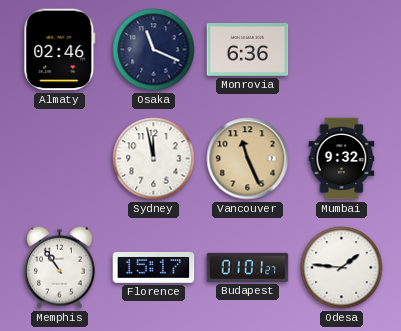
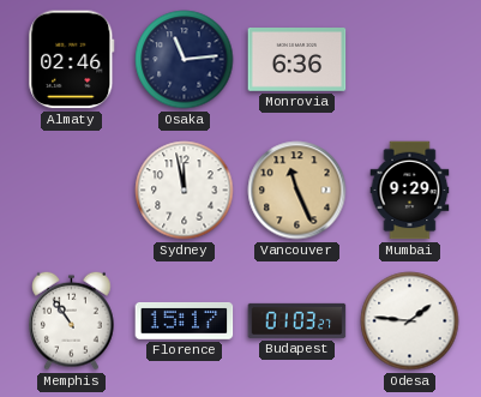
Osaka: 11:19 -> 11:14 (185, 60)
Mumbai: 9:32 -> 9:29 (410, 191)
Budapest: 01:01 -> 01:03 (297, 320)
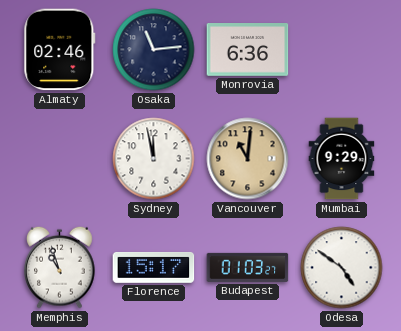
Vancouver: 11:26 -> 11:01 (248, 159)
Memphis: 10:54 -> 10:57 (60, 267)
Odesa: 1:46 -> 4:51 (342, 268)
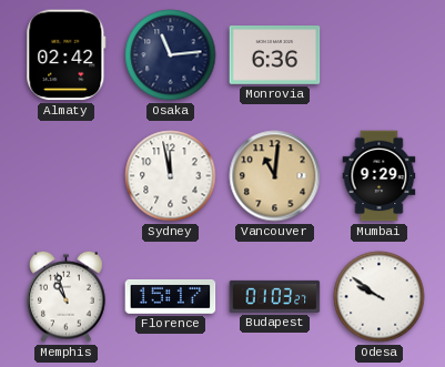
Almaty: 02:46 -> 02:42 (67, 55)
Odesa: 4:51 -> 9:51 (380, 297)
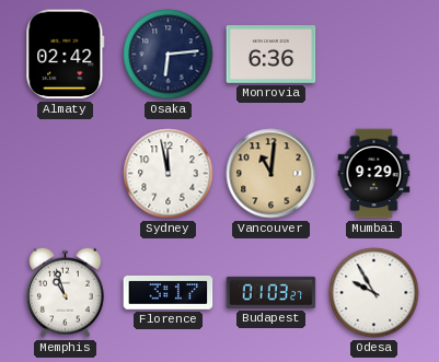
Osaka: 11:14 -> 6:14 (169, 55)
Florence: 15:17 -> 3:17 (169, 292)
Odesa: 9:51 -> 9:55 (374, 293)
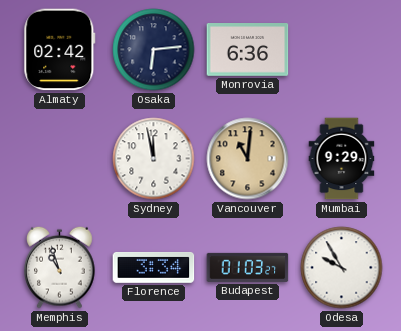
Florence: 3:17 -> 3:34 (154, 267)
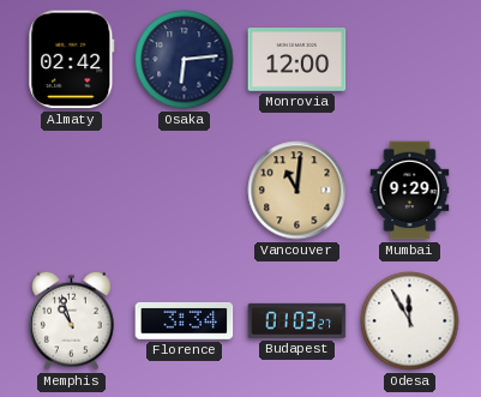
Monrovia: 6:36 -> 12:00 (297, 60)
Sydney: 11:58 -> none (154, 159)
Odesa: 9:55 -> 11:55 (410, 321)
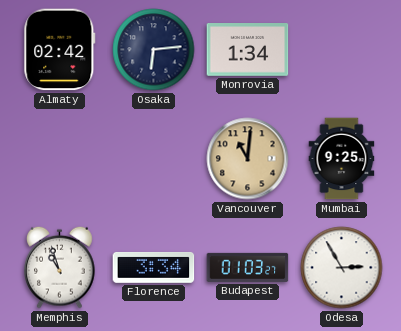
Monrovia: 12:00 -> 1:34 (248, 50)
Mumbai: 9:29 -> 9:25 (342, 159)
Odesa: 11:55 -> 2:55 (342, 268)
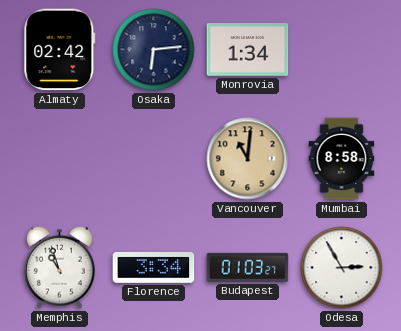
Mumbai: 9:25 -> 8:58 (342, 159)
